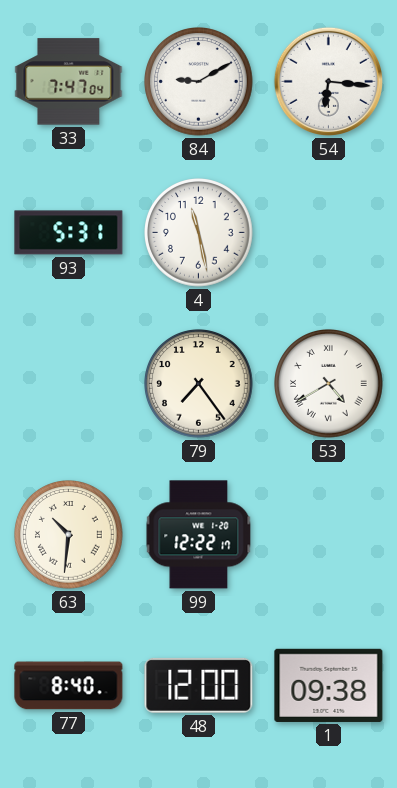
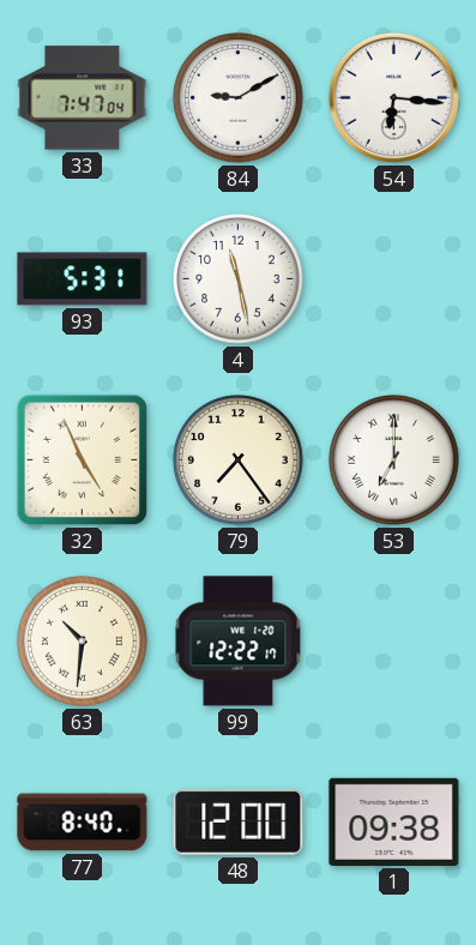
32: none -> 4:56 (82, 459)
53: 4:40 -> 7:00 (394, 461)
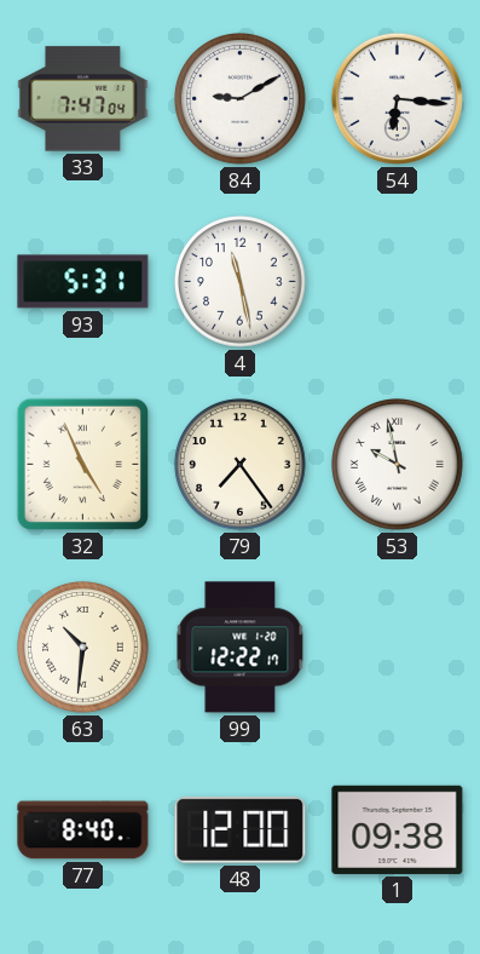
53: 7:00 -> 9:58 (398, 465)
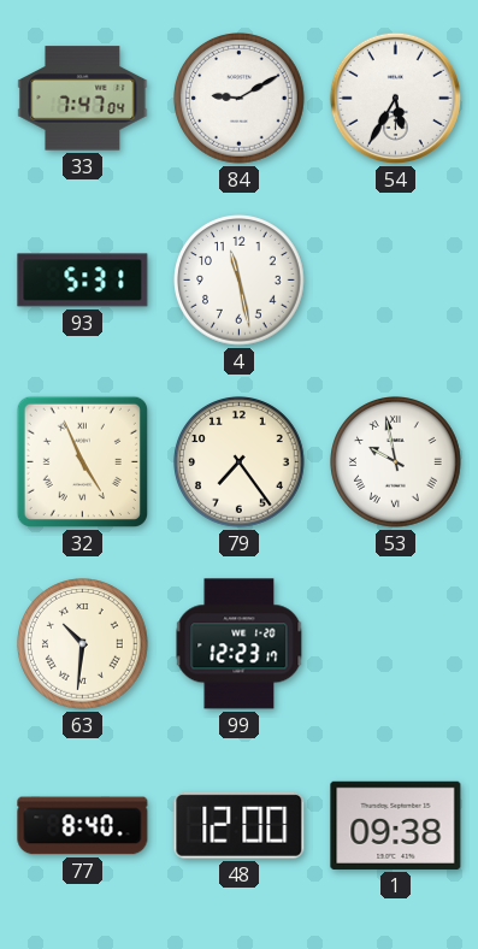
54: 6:16 -> 5:35 (395, 98)
99: 12:22 -> 12:23 (240, 644)
